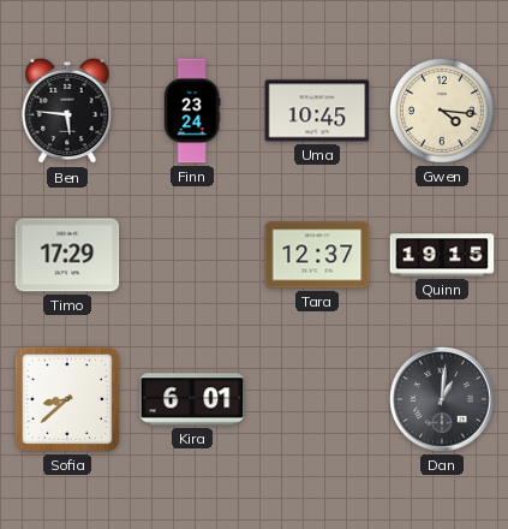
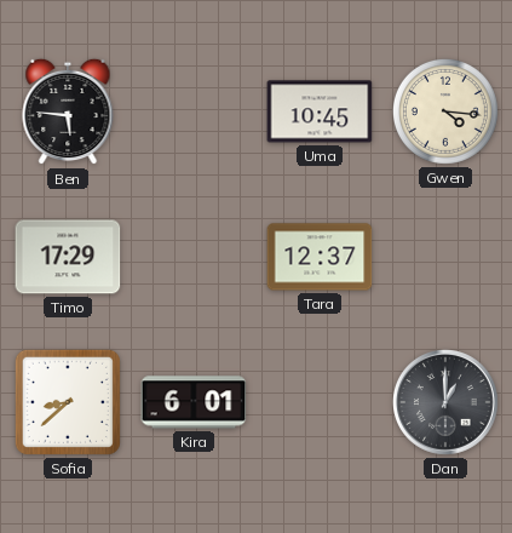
Finn: 23:24 -> none (192, 111)
Quinn: 19:15 -> none (442, 255)
Dan: 1:01 -> 1:00 (447, 403)
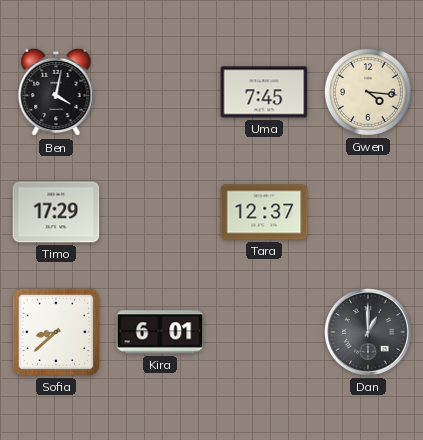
Ben: 5:46 -> 4:02 (56, 92)
Uma: 10:45 -> 7:45 (264, 92)
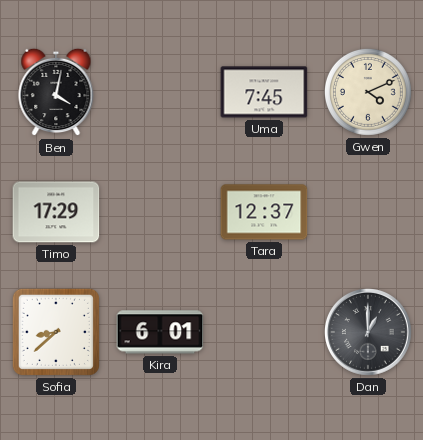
Gwen: 4:16 -> 4:11 (368, 92)
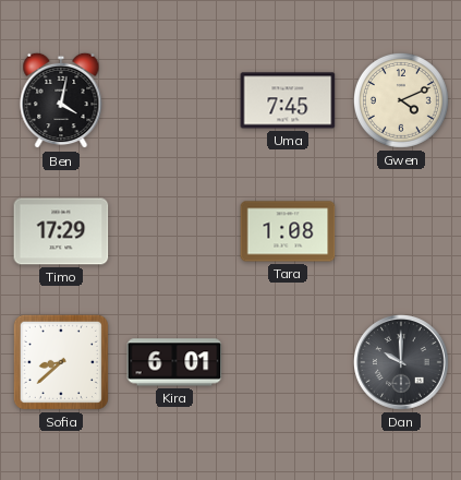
Tara: 12:37 -> 1:08 (288, 231)
Dan: 1:00 -> 10:00 (402, 363)
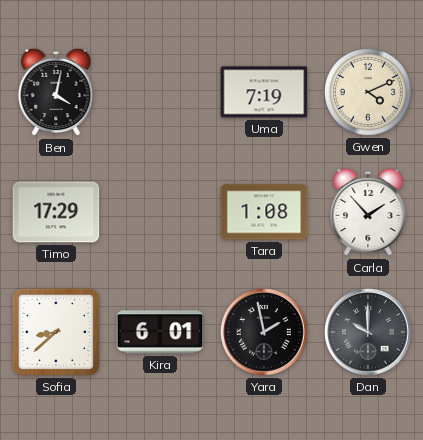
Uma: 7:45 -> 7:19 (264, 92)
Carla: none -> 1:53 (368, 212)
Yara: none -> 1:58 (265, 333)
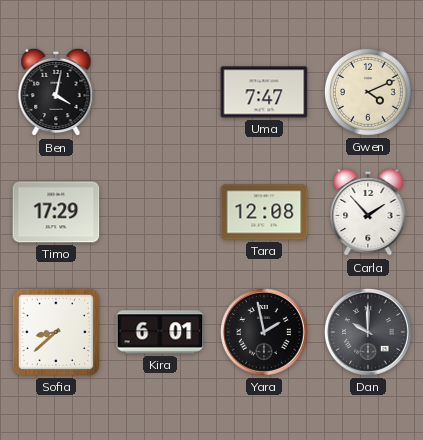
Uma: 7:19 -> 7:47 (264, 92)
Tara: 1:08 -> 12:08 (264, 212)
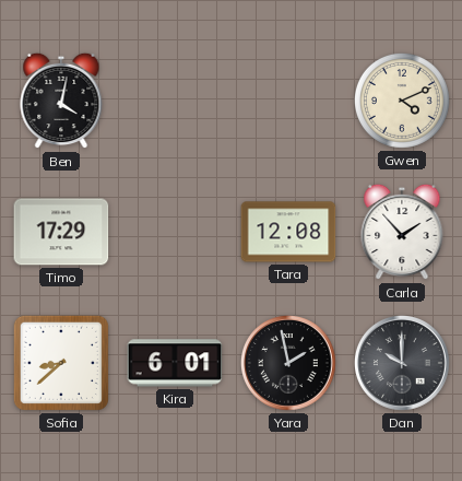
Uma: 7:47 -> none (264, 92)
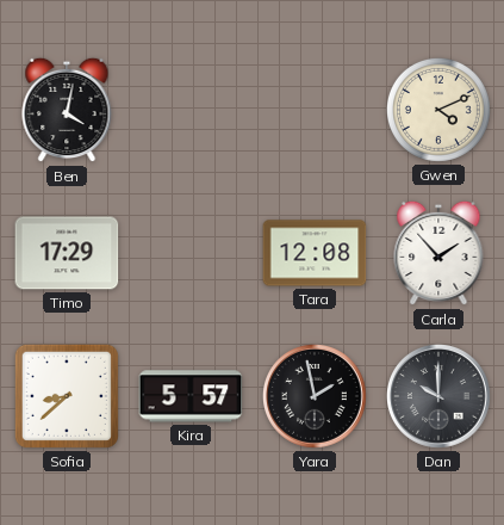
Kira: 6:01 -> 5:57 (191, 396)
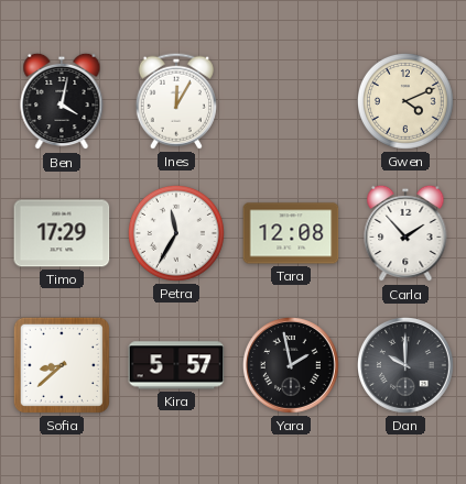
Ines: none -> 12:05 (176, 101)
Petra: none -> 11:35 (176, 233)
